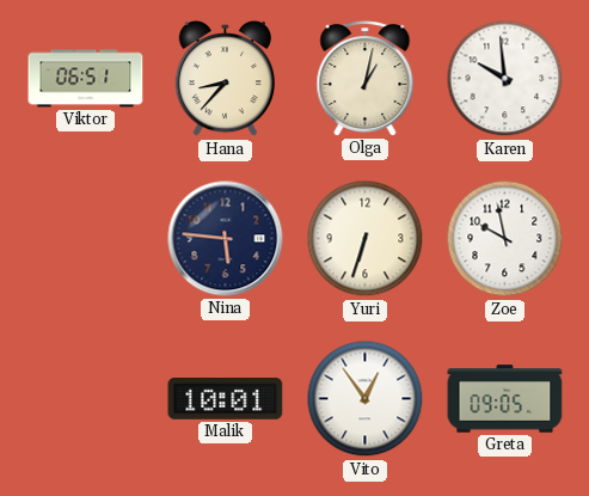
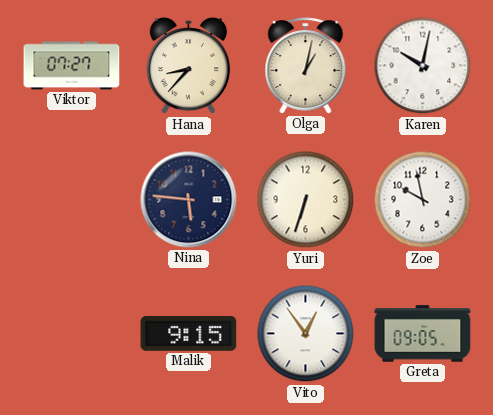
Viktor: 06:51 -> 07:27 (72, 66)
Karen: 9:59 -> 10:02 (423, 66)
Malik: 10:01 -> 9:15 (189, 334)
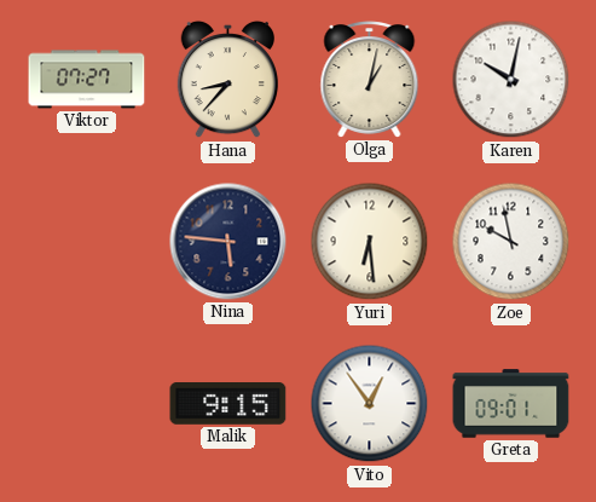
Yuri: 6:33 -> 6:29 (370, 242)
Greta: 09:05 -> 09:01 (511, 404)
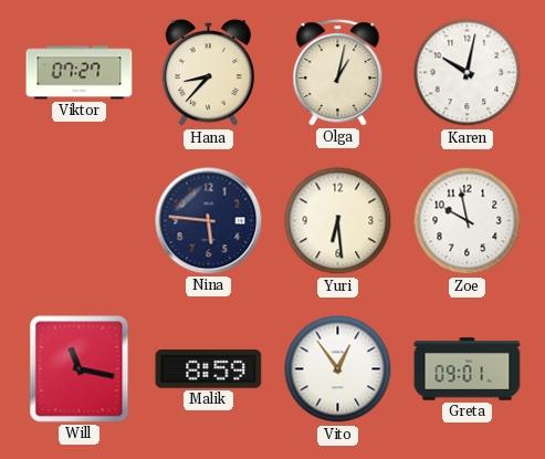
Will: none -> 11:17 (80, 369)
Malik: 9:15 -> 8:59 (209, 369)
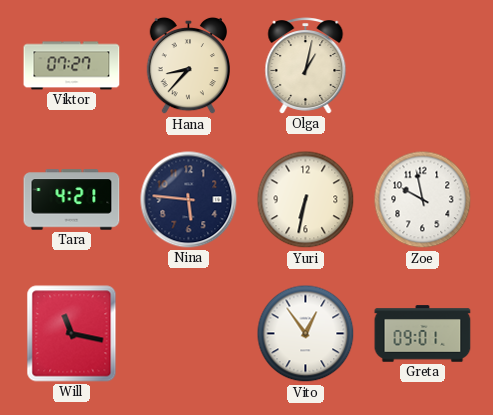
Karen: 10:02 -> none (468, 73)
Tara: none -> 4:21 (72, 200)
Yuri: 6:29 -> 6:32 (306, 200)
Malik: 8:59 -> none (209, 369)
